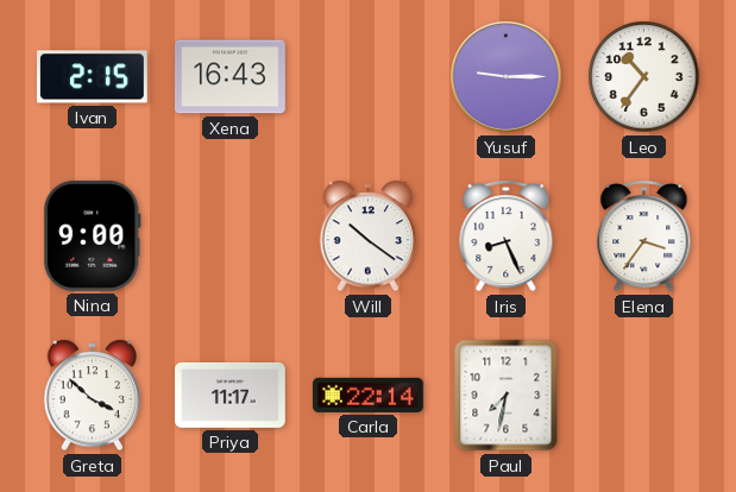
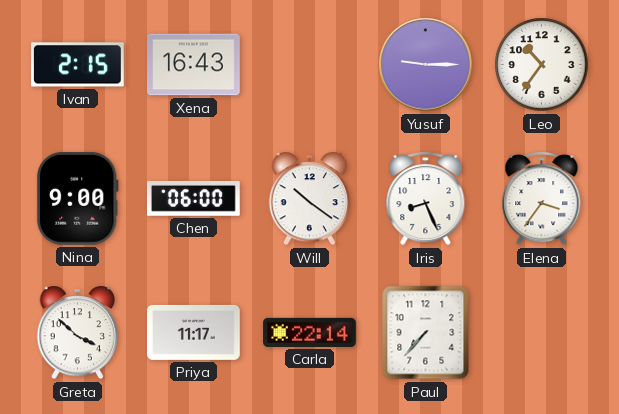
Chen: none -> 06:00 (193, 198)
Paul: 7:32 -> 7:37 (426, 333)
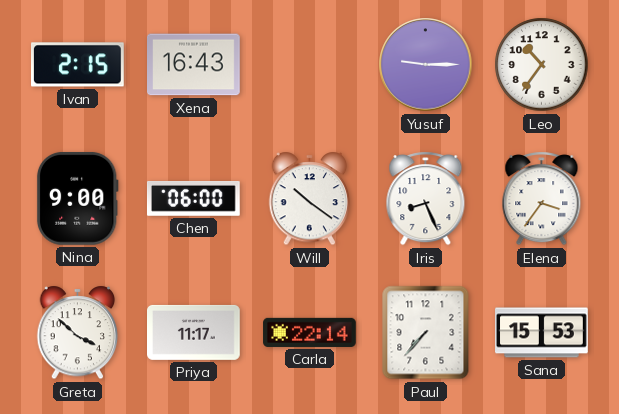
Sana: none -> 15:53 (542, 333)
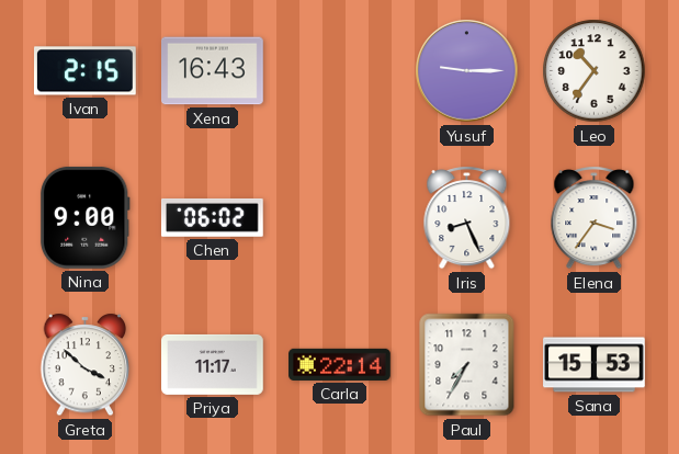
Chen: 06:00 -> 06:02 (212, 217)
Will: 10:21 -> none (310, 199)
Paul: 7:37 -> 7:35 (467, 365)
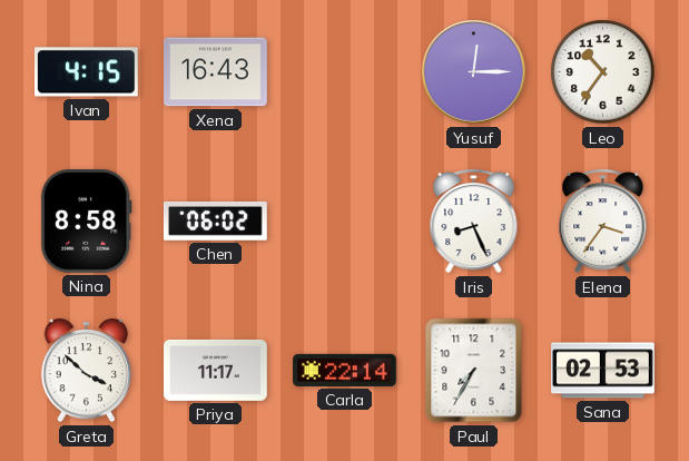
Ivan: 2:15 -> 4:15 (87, 72)
Yusuf: 9:15 -> 12:15 (474, 72)
Nina: 9:00 -> 8:58 (86, 220)
Sana: 15:53 -> 02:53 (603, 371)
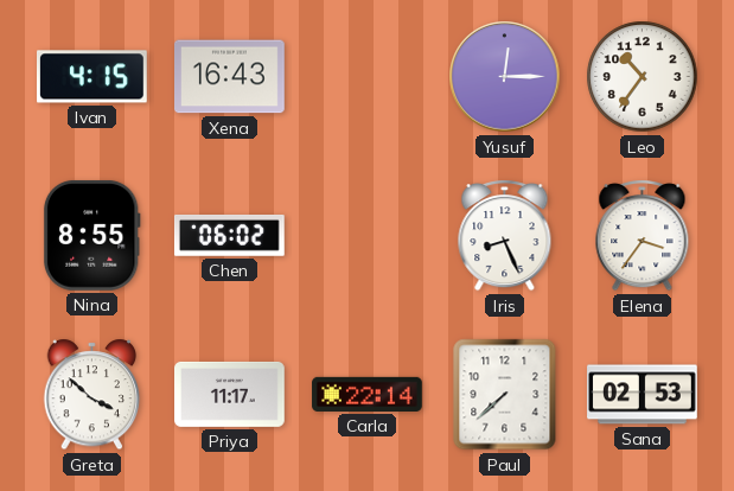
Nina: 8:58 -> 8:55 (91, 235)
Paul: 7:35 -> 7:38 (505, 395)
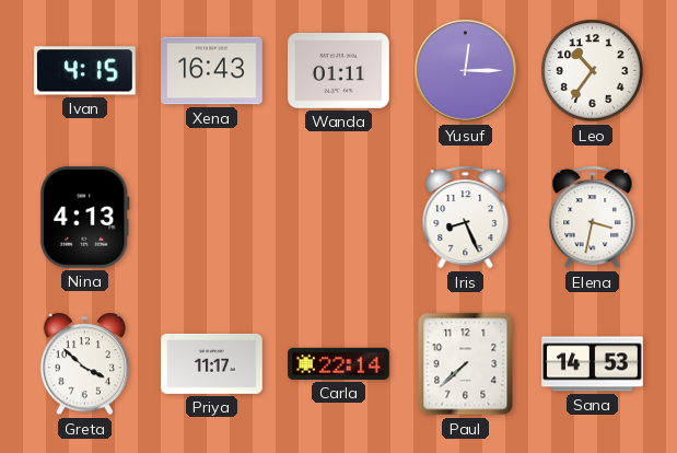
Wanda: none -> 01:11 (339, 71)
Nina: 8:55 -> 4:13 (84, 217)
Chen: 06:02 -> none (229, 235)
Elena: 3:36 -> 3:32 (593, 218)
Sana: 02:53 -> 14:53 (593, 364)
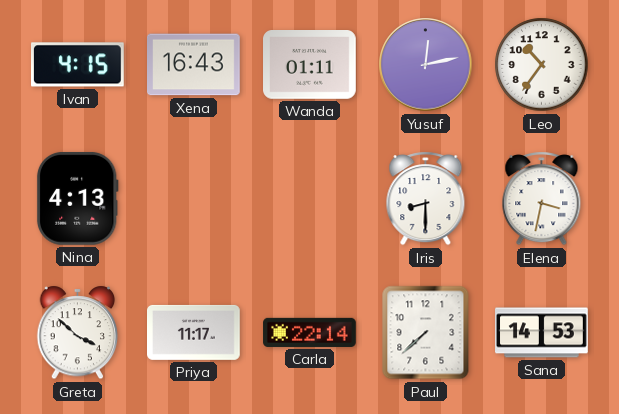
Yusuf: 12:15 -> 12:13 (426, 65)
Iris: 8:26 -> 8:30 (426, 199)
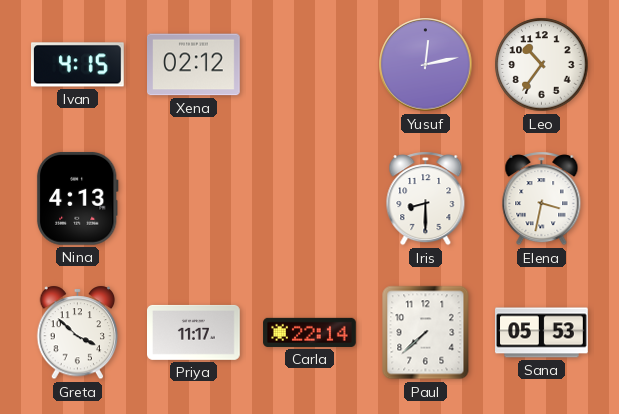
Xena: 16:43 -> 02:12 (194, 65)
Wanda: 01:11 -> none (310, 65)
Sana: 14:53 -> 05:53 (542, 333)
